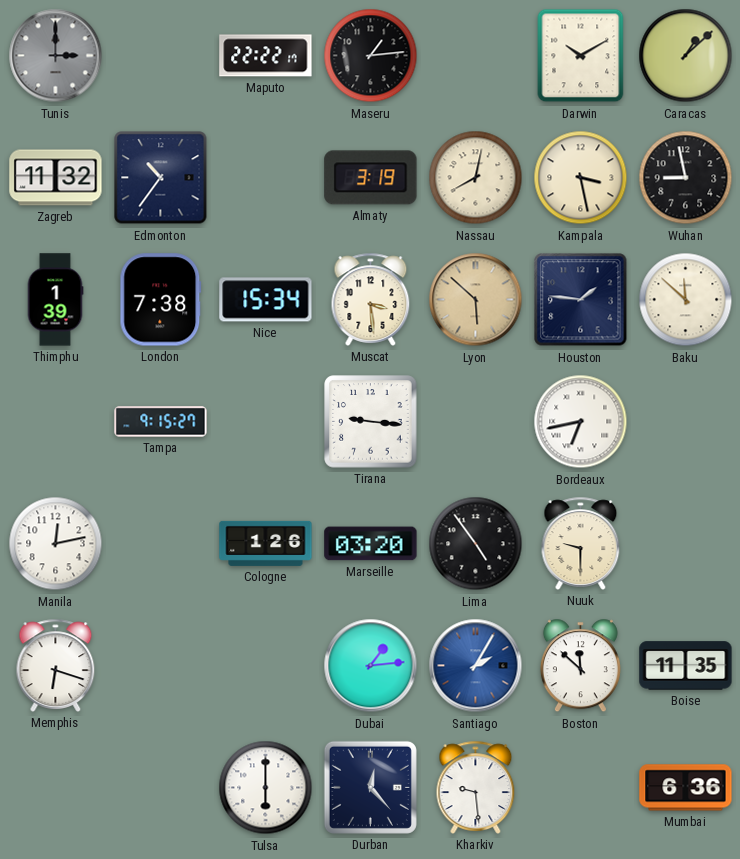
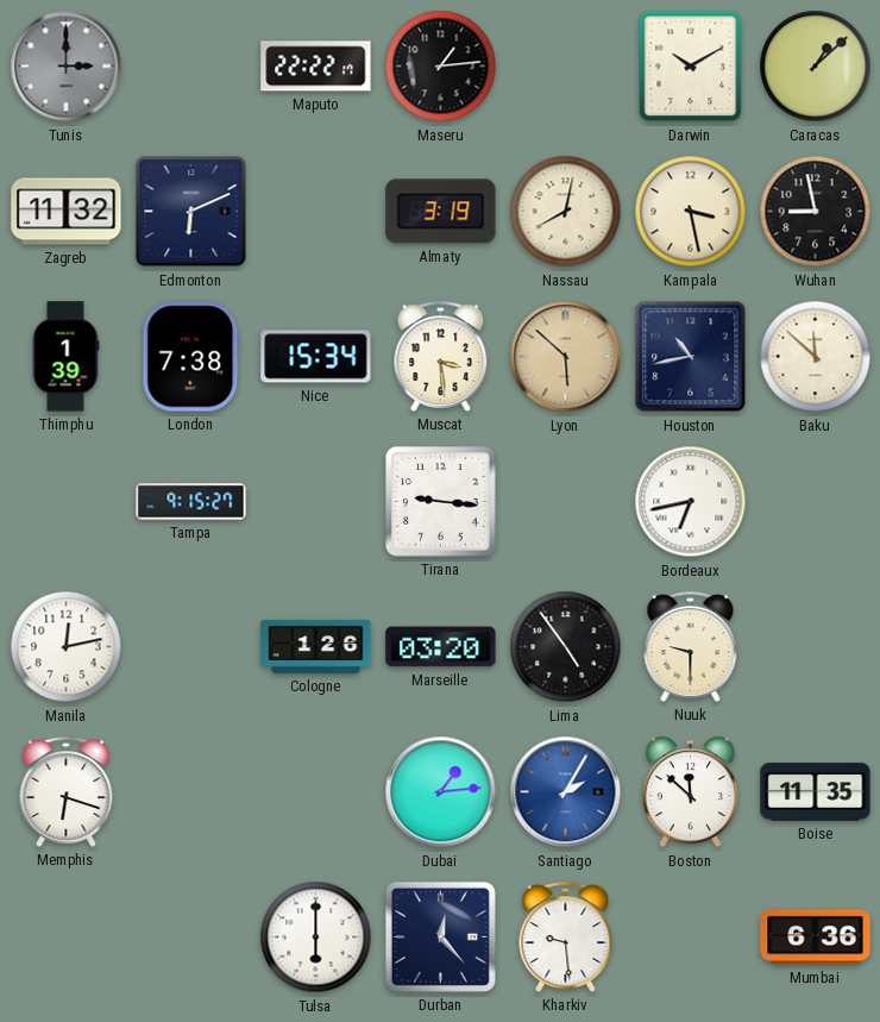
Edmonton: 10:36 -> 6:11 (191, 212)
Houston: 1:46 -> 10:43 (691, 357)
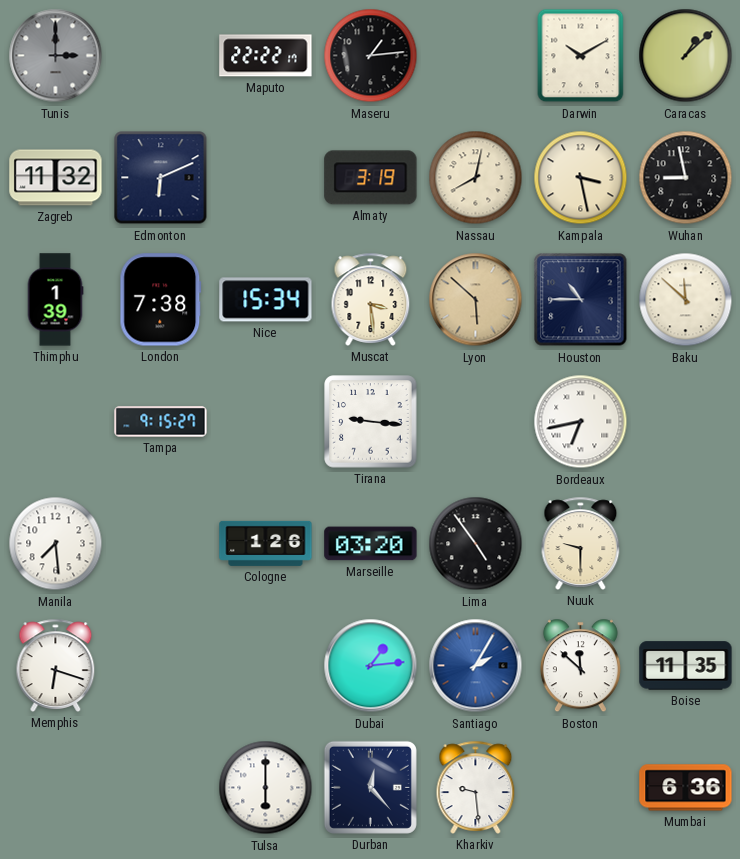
Houston: 10:43 -> 10:45 (581, 300)
Manila: 12:13 -> 7:29 (56, 544)
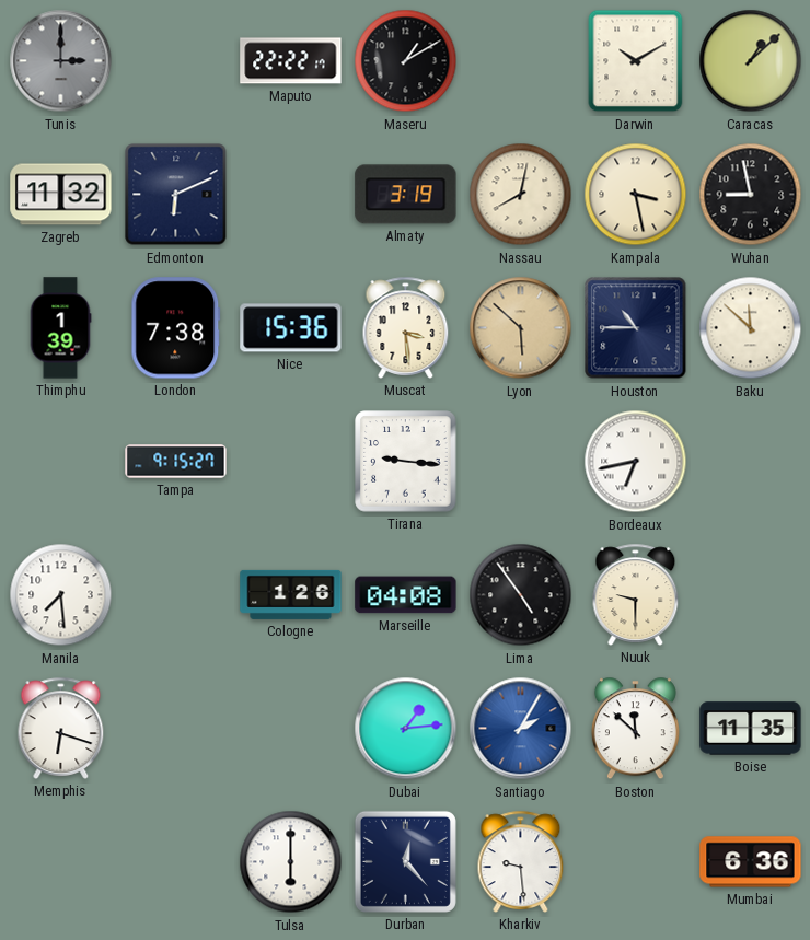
Maseru: 1:14 -> 1:10 (406, 61)
Nice: 15:34 -> 15:36 (291, 328)
Marseille: 03:20 -> 04:08 (406, 595)
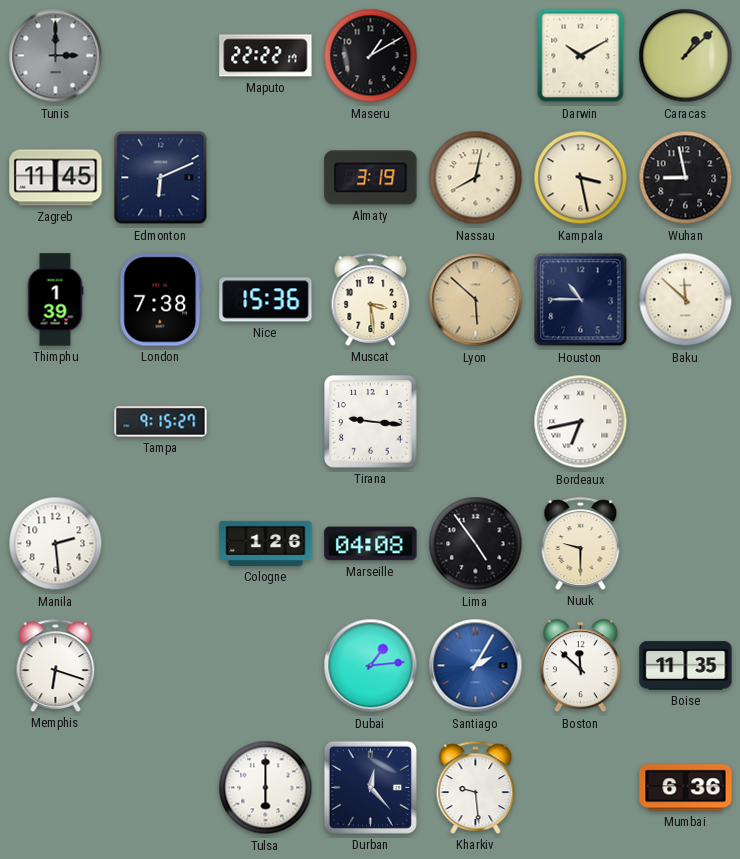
Zagreb: 11:32 -> 11:45 (56, 178)
Manila: 7:29 -> 2:29 (56, 544)
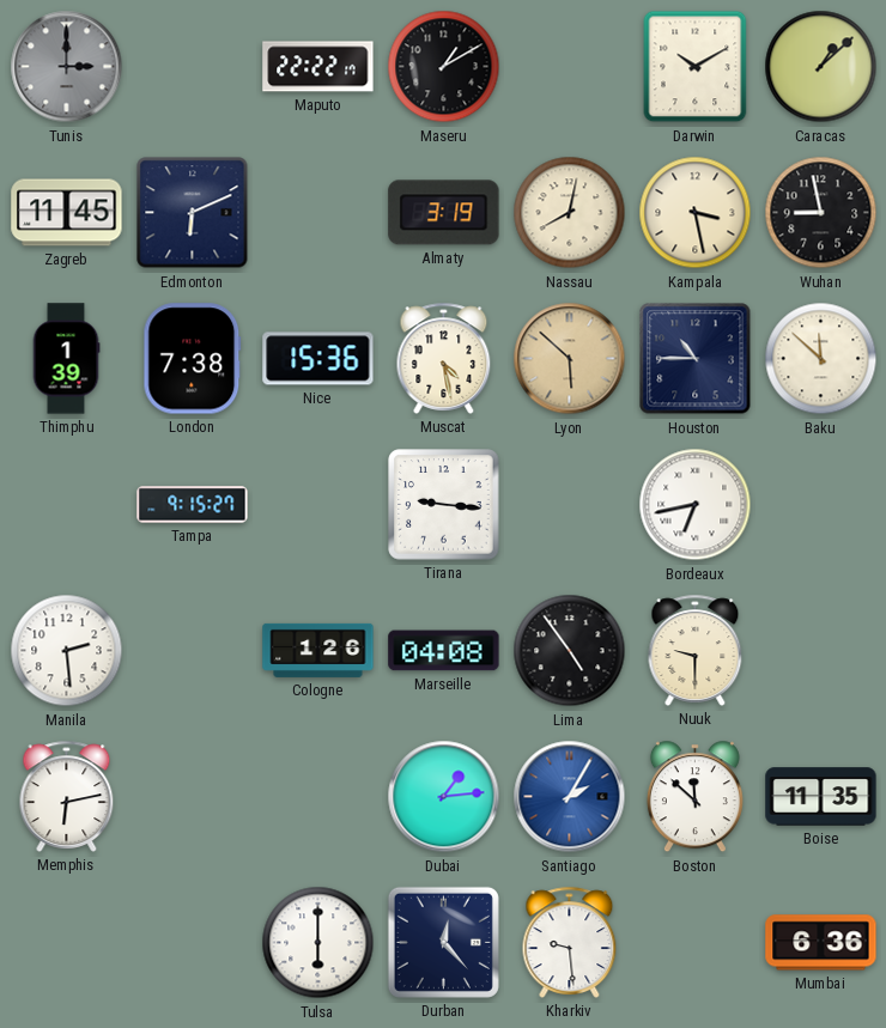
Muscat: 3:29 -> 4:28 (444, 358)
Memphis: 6:18 -> 6:13 (67, 796)
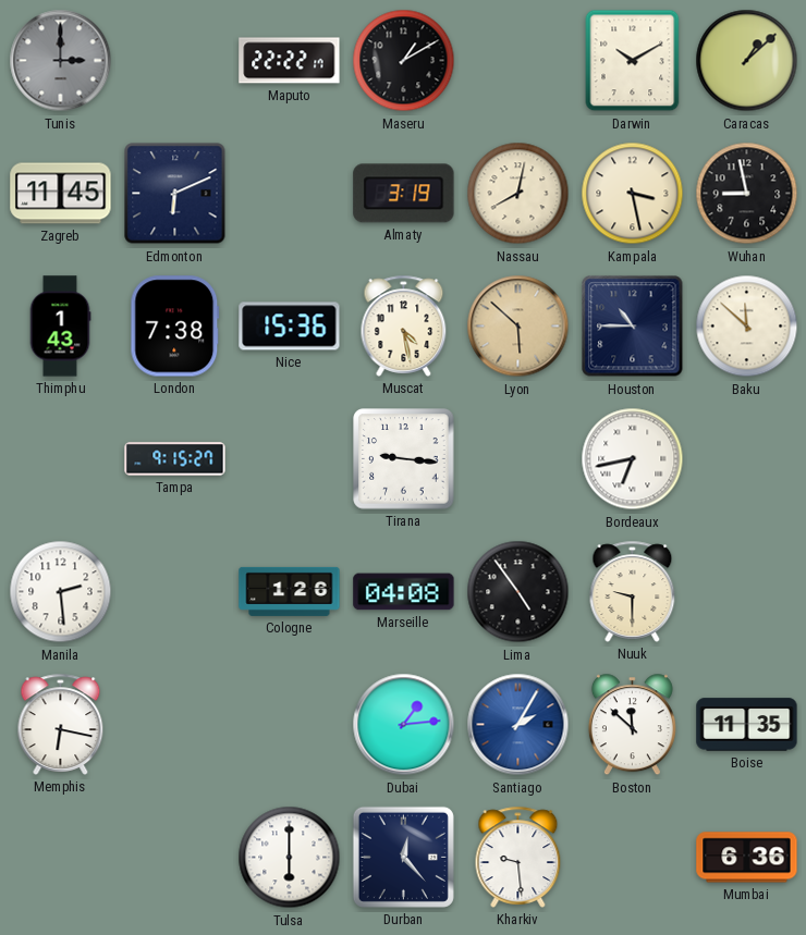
Thimphu: 1:39 -> 1:43 (60, 327)
Memphis: 6:13 -> 6:17 (61, 724)
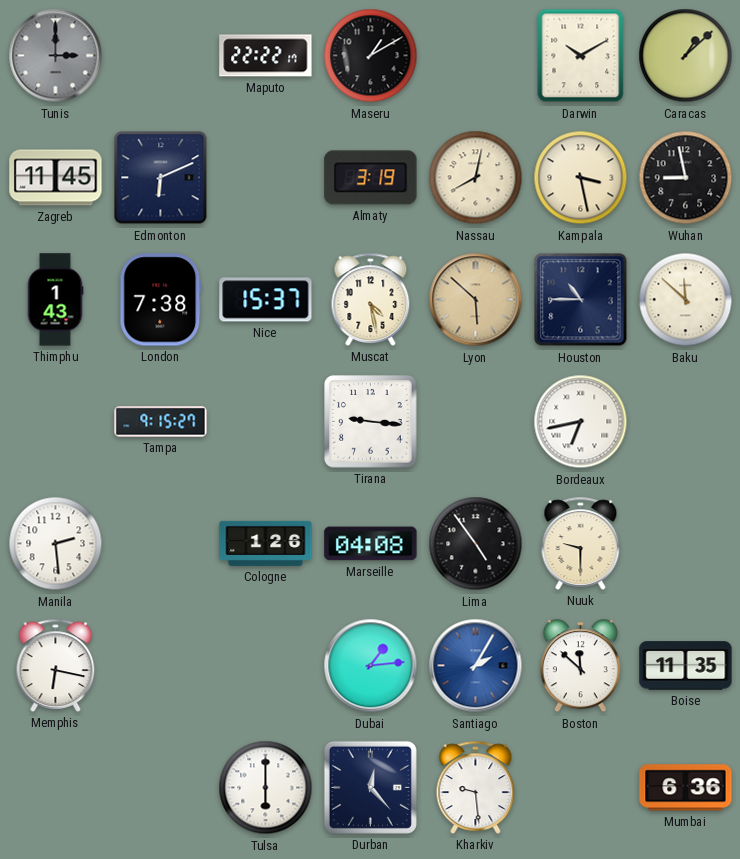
Nice: 15:36 -> 15:37 (266, 300)
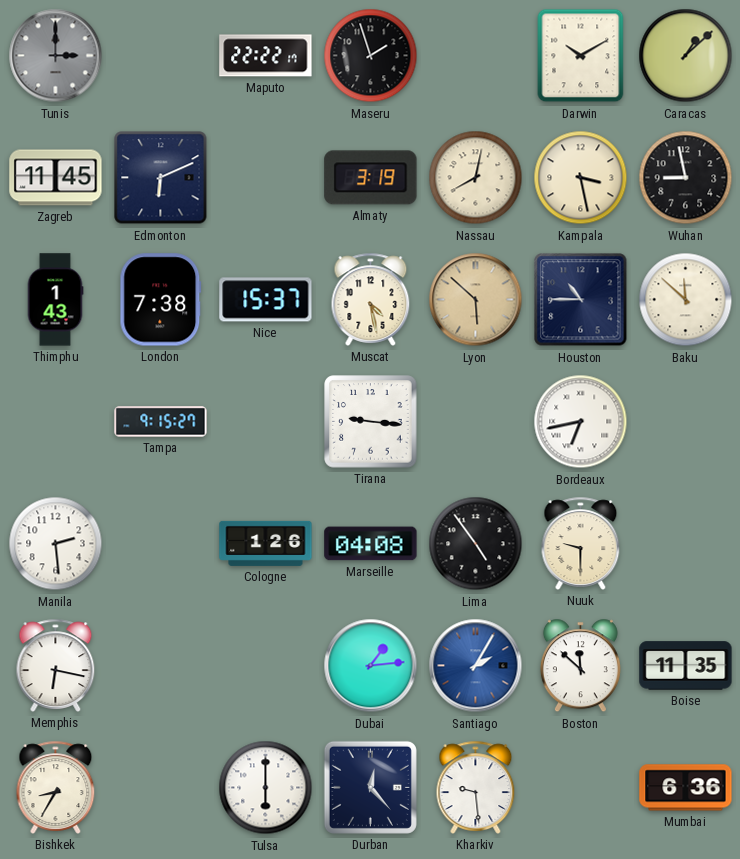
Maseru: 1:10 -> 1:57 (371, 56)
Bishkek: none -> 8:35 (56, 787)
